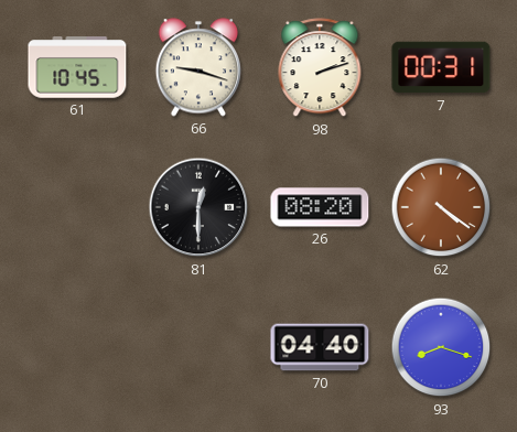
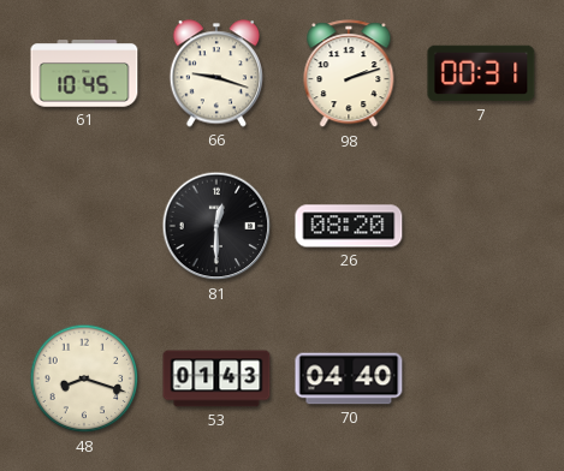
62: 4:21 -> none (441, 207)
48: none -> 8:18 (84, 378)
53: none -> 01:43 (216, 378)
93: 8:18 -> none (441, 347)
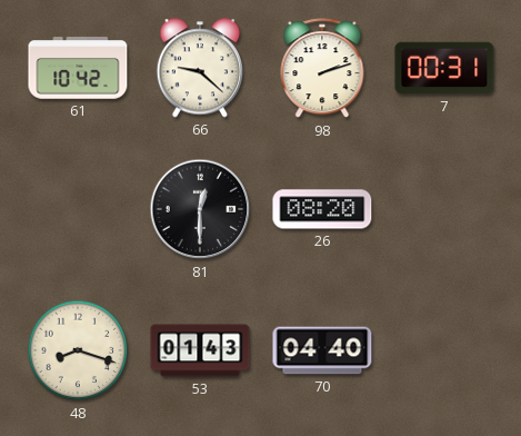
61: 10:45 -> 10:42 (78, 68)
66: 9:18 -> 9:22 (199, 68)
